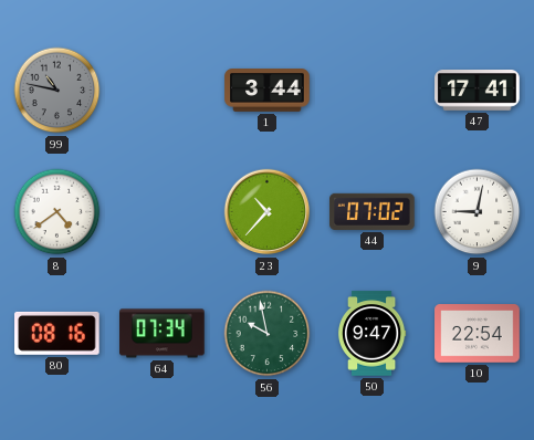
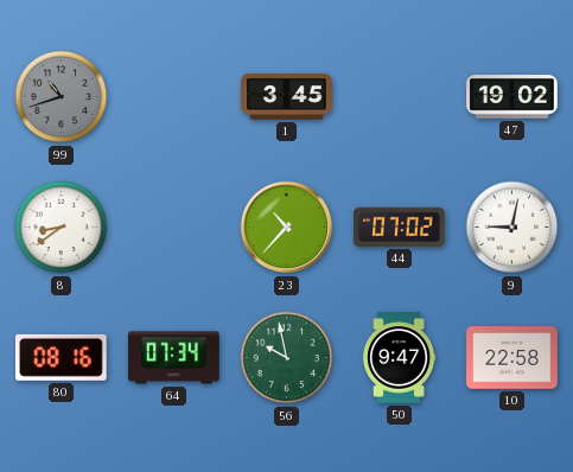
99: 10:47 -> 10:42 (62, 97)
1: 3:44 -> 3:45 (287, 97)
47: 17:41 -> 19:02 (512, 97)
8: 4:39 -> 8:39 (62, 228)
10: 22:54 -> 22:58 (512, 358)
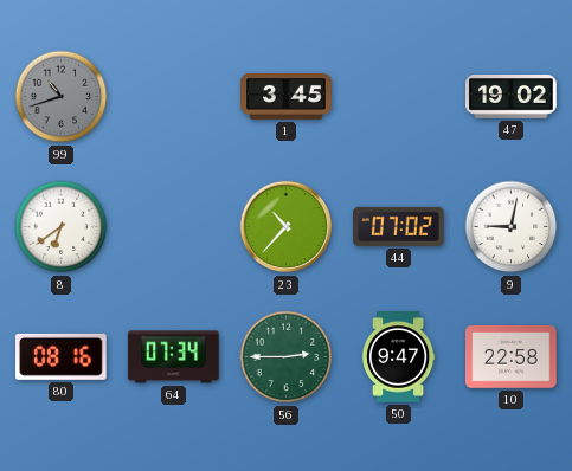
8: 8:39 -> 6:39 (62, 227)
56: 9:58 -> 2:45 (287, 357)
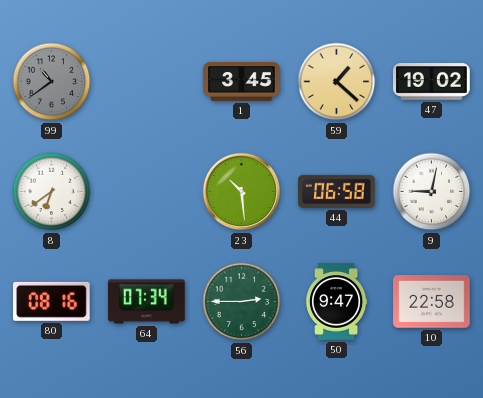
99: 10:42 -> 10:39 (52, 82)
59: none -> 1:22 (337, 82)
23: 10:37 -> 10:29 (242, 192)
44: 07:02 -> 06:58 (337, 191)
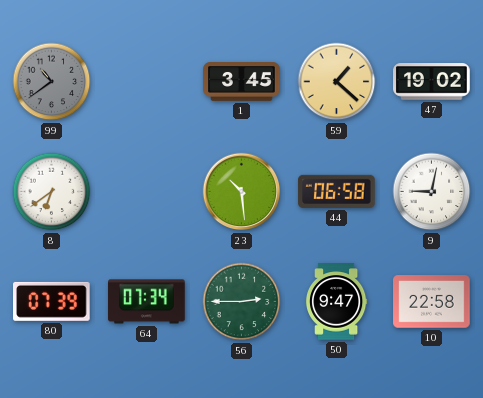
80: 08:16 -> 07:39 (52, 301)
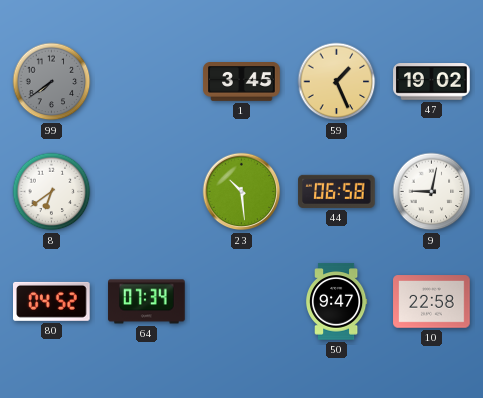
99: 10:39 -> 7:39 (52, 82)
59: 1:22 -> 1:26 (337, 82)
80: 07:39 -> 04:52 (52, 301)
56: 2:45 -> none (242, 302)
